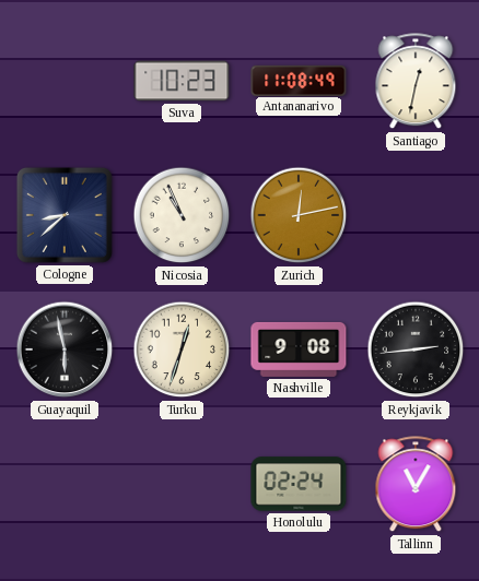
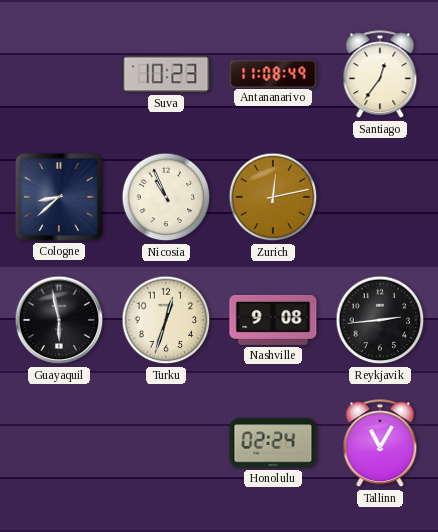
Santiago: 12:32 -> 12:36 (380, 75)
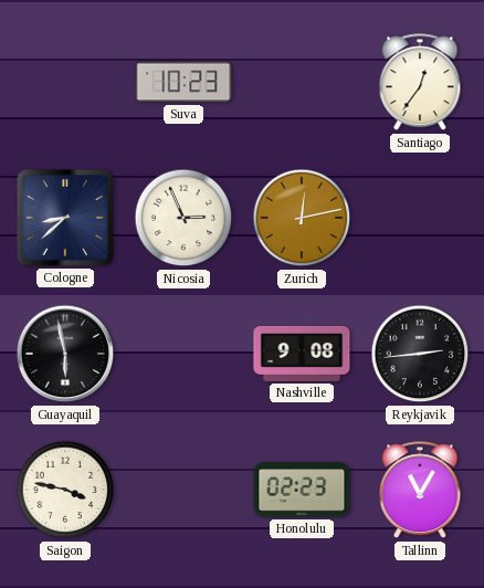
Antananarivo: 11:08 -> none (273, 73)
Nicosia: 10:56 -> 2:56 (183, 218)
Turku: 12:33 -> none (166, 320)
Saigon: none -> 3:47 (65, 490)
Honolulu: 02:24 -> 02:23 (302, 490)
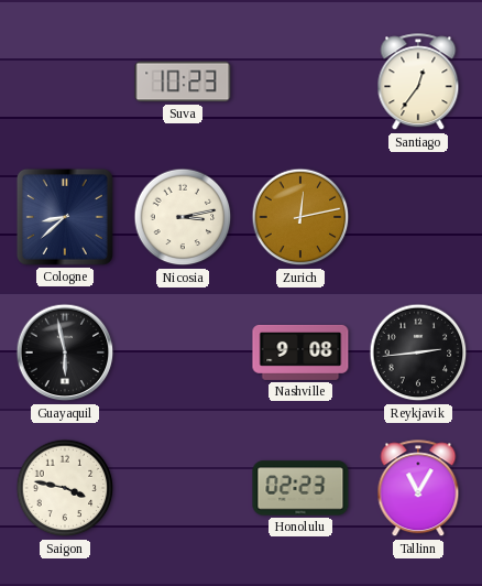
Nicosia: 2:56 -> 3:13 (183, 217)
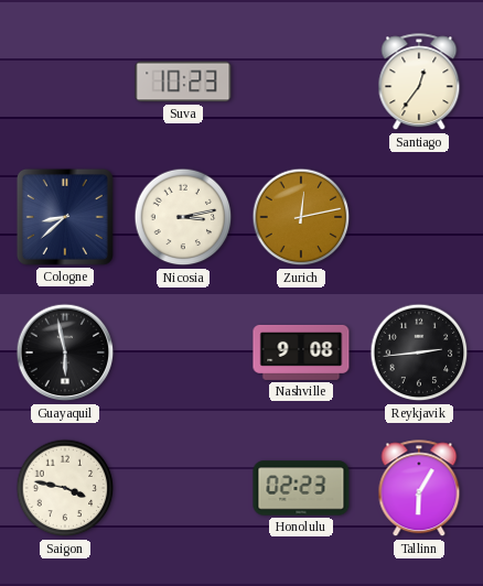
Tallinn: 11:05 -> 6:05 (419, 489)
